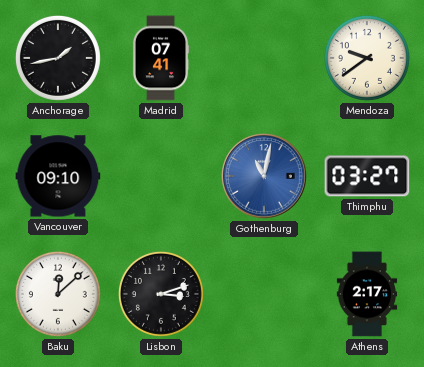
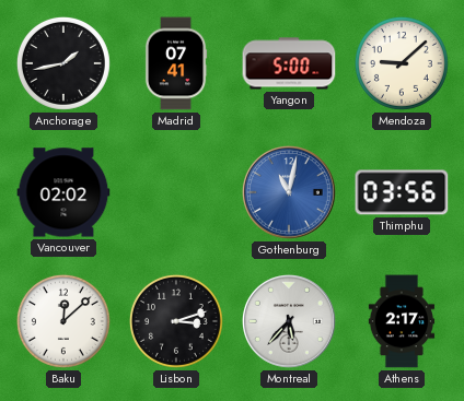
Yangon: none -> 5:00 (289, 63)
Mendoza: 9:39 -> 9:08 (402, 63)
Vancouver: 09:10 -> 02:02 (63, 192)
Thimphu: 03:27 -> 03:56 (402, 192)
Montreal: none -> 5:37 (290, 322)
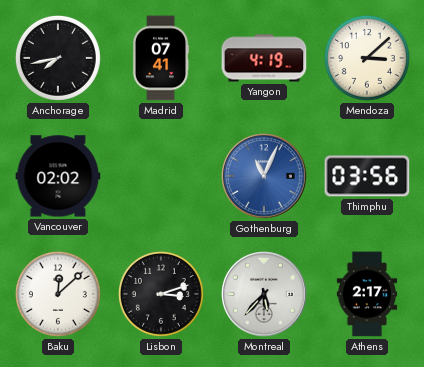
Anchorage: 1:43 -> 7:43 (58, 58)
Yangon: 5:00 -> 4:19 (264, 58)
Mendoza: 9:08 -> 3:08 (367, 58)
Gothenburg: 11:02 -> 11:04 (265, 177)
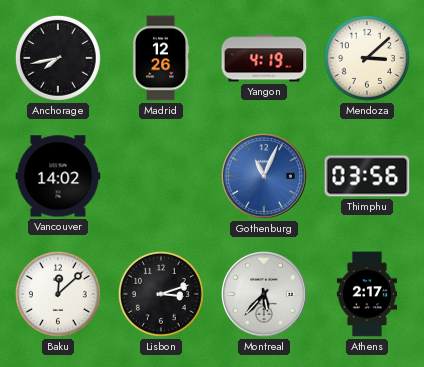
Madrid: 07:41 -> 12:26 (161, 58)
Vancouver: 02:02 -> 14:02 (58, 176)
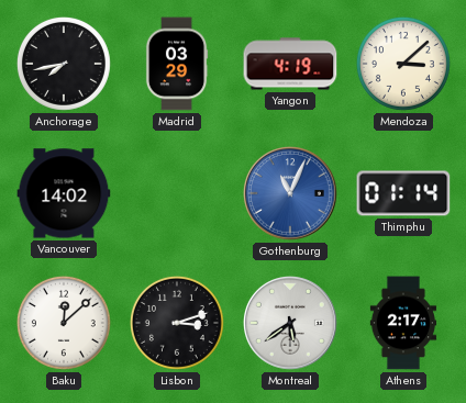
Madrid: 12:26 -> 03:29 (177, 64)
Thimphu: 03:56 -> 01:14 (403, 193)
Montreal: 5:37 -> 5:39 (291, 324)
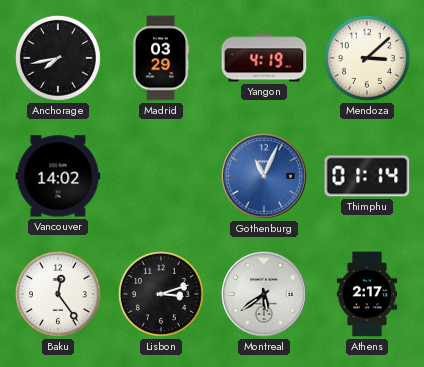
Baku: 12:08 -> 12:24 (58, 294)
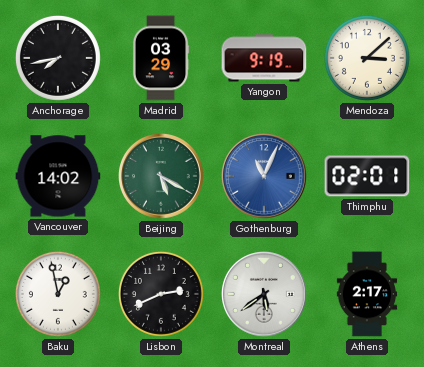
Yangon: 4:19 -> 9:19 (264, 58)
Beijing: none -> 5:20 (162, 177)
Thimphu: 01:14 -> 02:01 (367, 176)
Baku: 12:24 -> 12:58 (58, 294)
Lisbon: 3:12 -> 2:41 (161, 294)
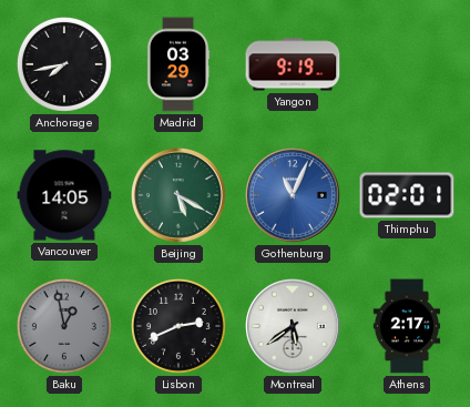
Mendoza: 3:08 -> none (367, 58)
Vancouver: 14:02 -> 14:05 (64, 195)
Baku dial: white -> grey (64, 326)
